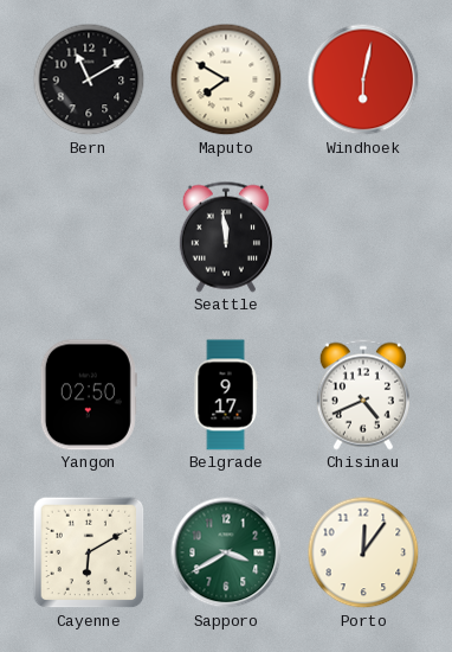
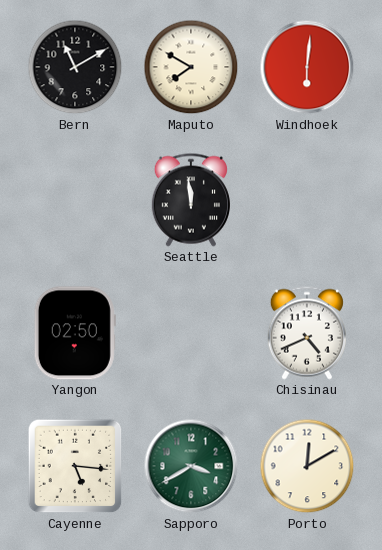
Windhoek: 6:02 -> 6:01 (307, 67)
Belgrade: 9:17 -> none (226, 395)
Cayenne: 6:10 -> 5:16 (75, 466)
Porto: 12:06 -> 12:10 (307, 466)
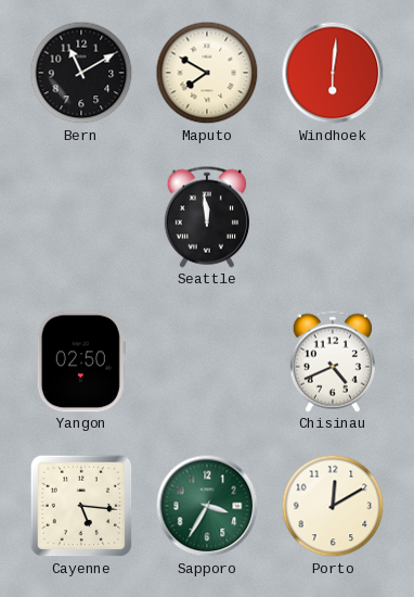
Sapporo: 3:40 -> 3:35 (207, 506)
